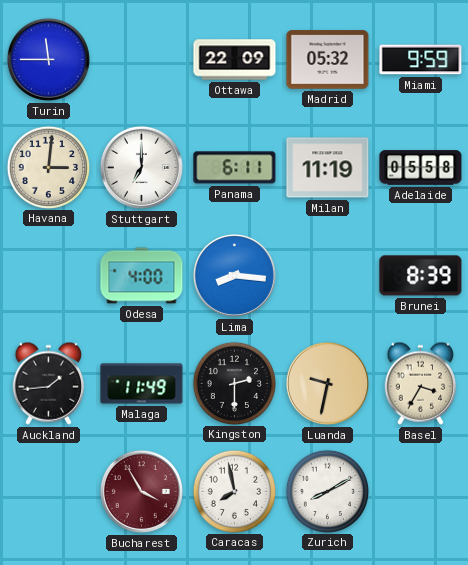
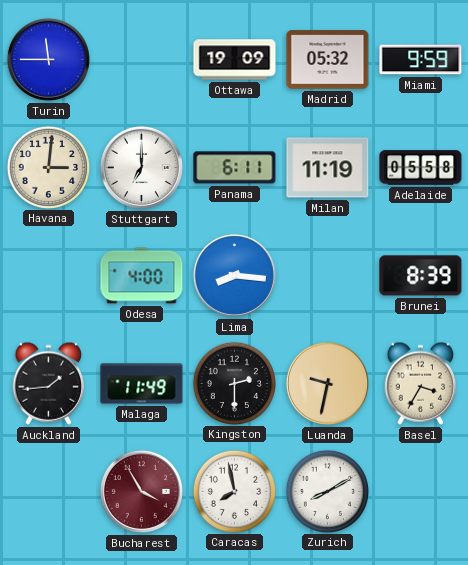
Ottawa: 22:09 -> 19:09 (235, 60)
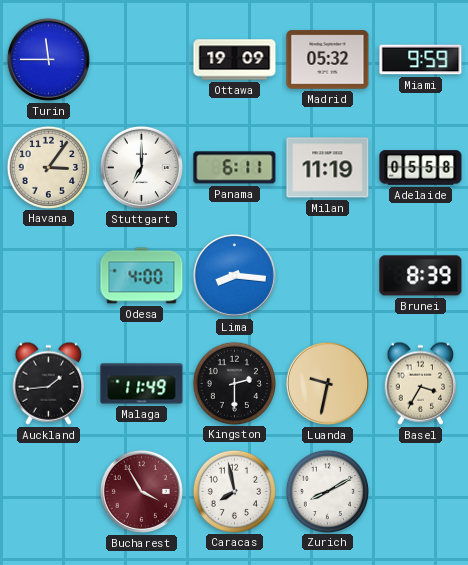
Havana: 3:01 -> 3:06 (48, 167)
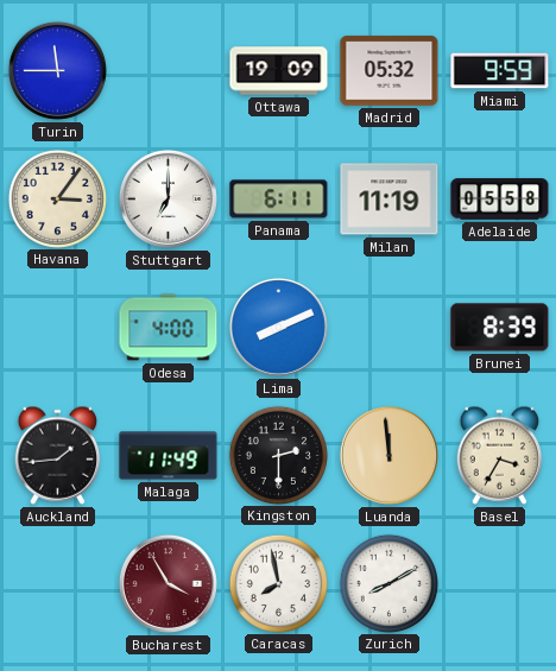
Lima: 8:16 -> 8:11 (278, 327)
Luanda: 9:32 -> 11:59 (388, 455)
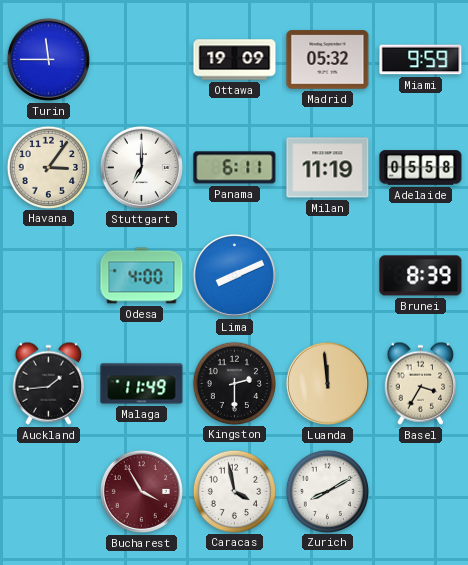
Caracas: 7:58 -> 3:58 (234, 491)
